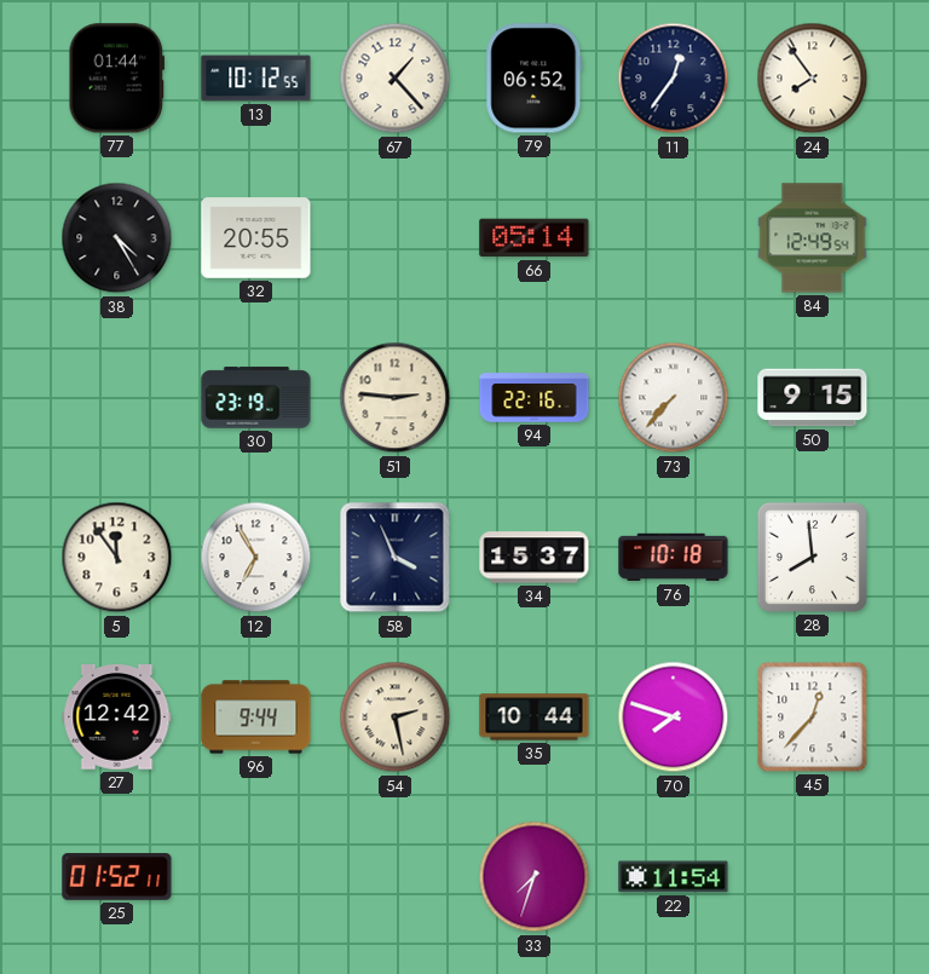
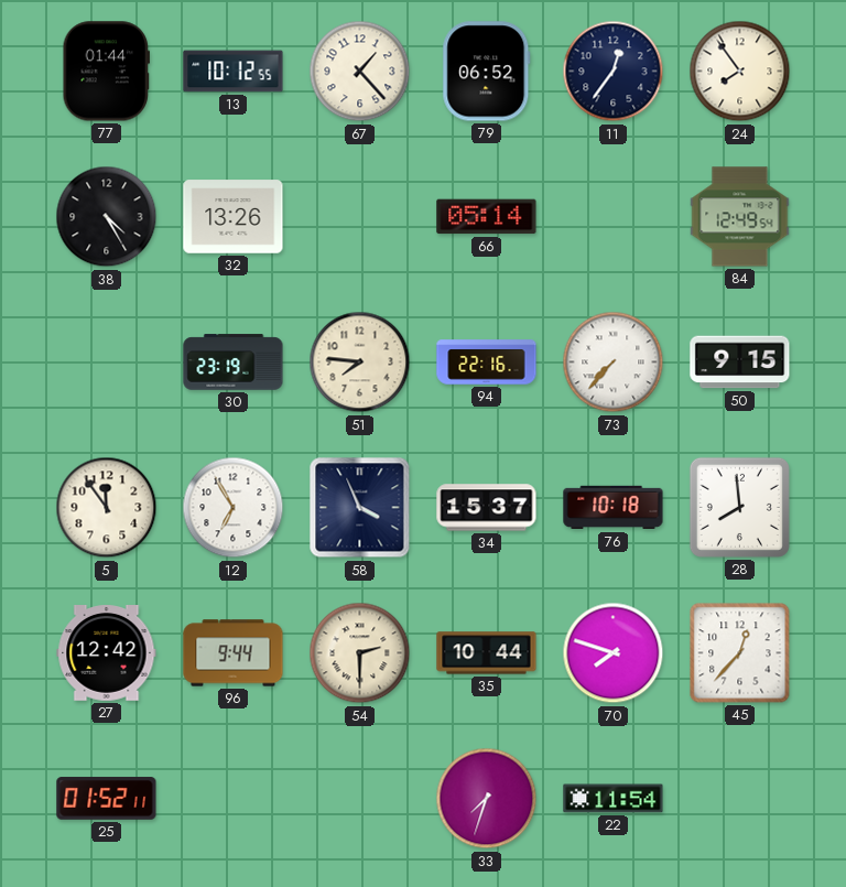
32: 20:55 -> 13:26 (234, 217)
51: 2:46 -> 7:46 (360, 363)
54: 2:28 -> 2:30 (360, 653)
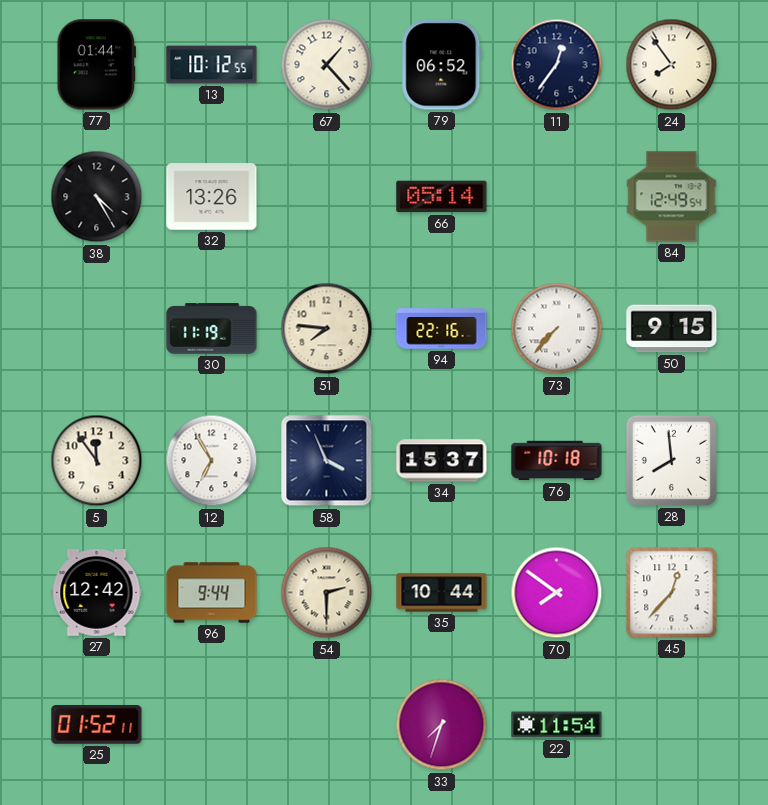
30: 23:19 -> 11:19 (212, 329)
70: 7:48 -> 7:51 (557, 593)
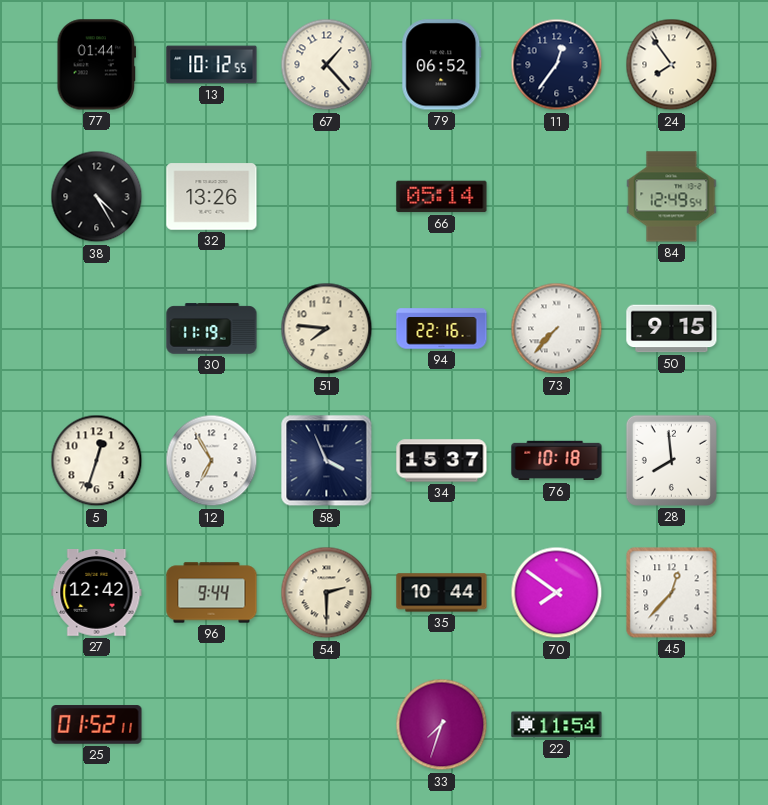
5: 11:54 -> 12:33 (97, 461)
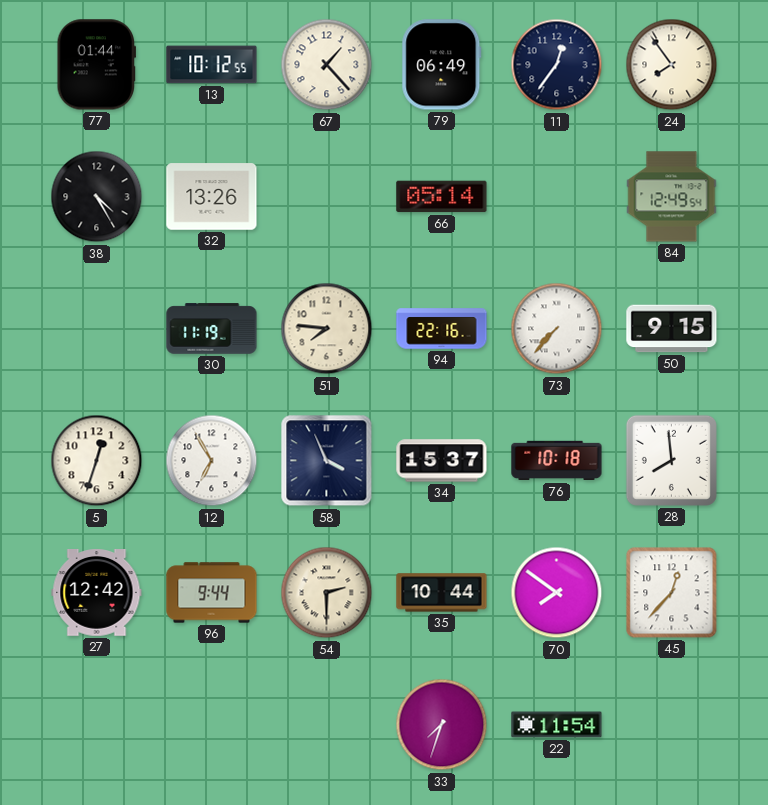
79: 06:52 -> 06:49 (442, 65)
25: 01:52 -> none (97, 725)
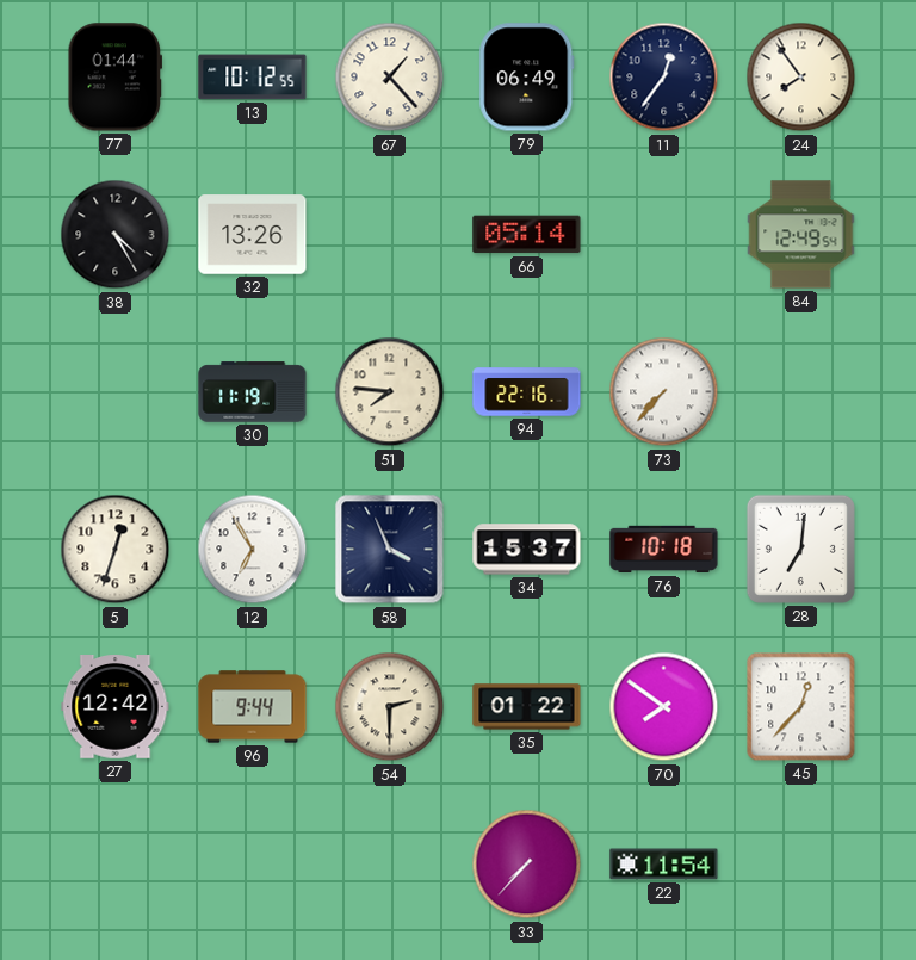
50: 9:15 -> none (672, 329)
28: 7:59 -> 7:01 (800, 549)
35: 10:44 -> 01:22 (527, 707)
33: 7:33 -> 7:37 (527, 865)
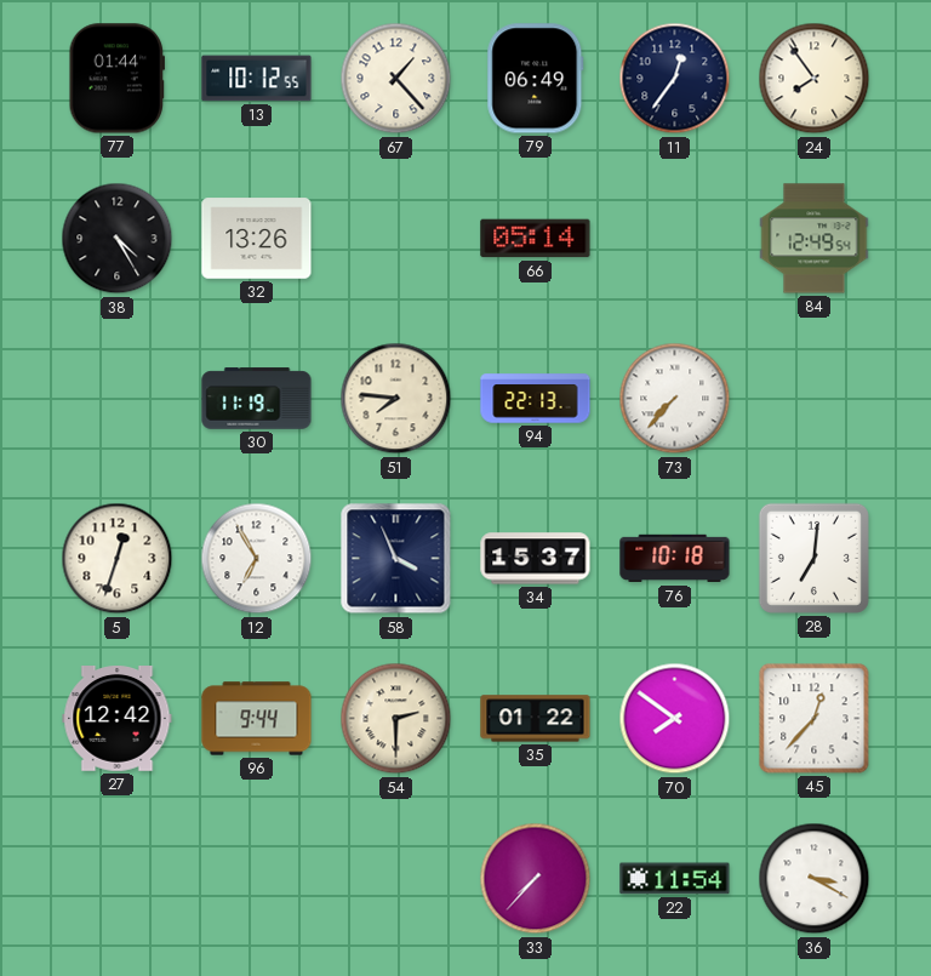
94: 22:16 -> 22:13 (536, 399)
36: none -> 3:20 (815, 879)
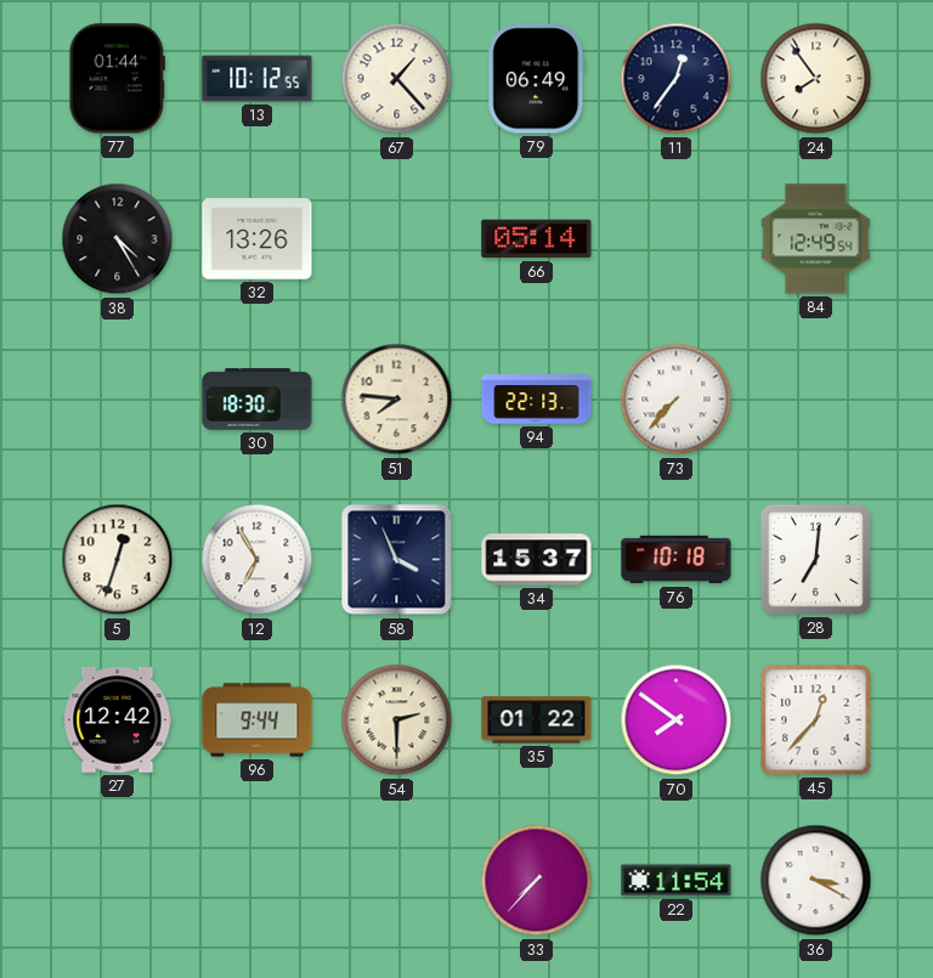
30: 11:19 -> 18:30 (258, 400)
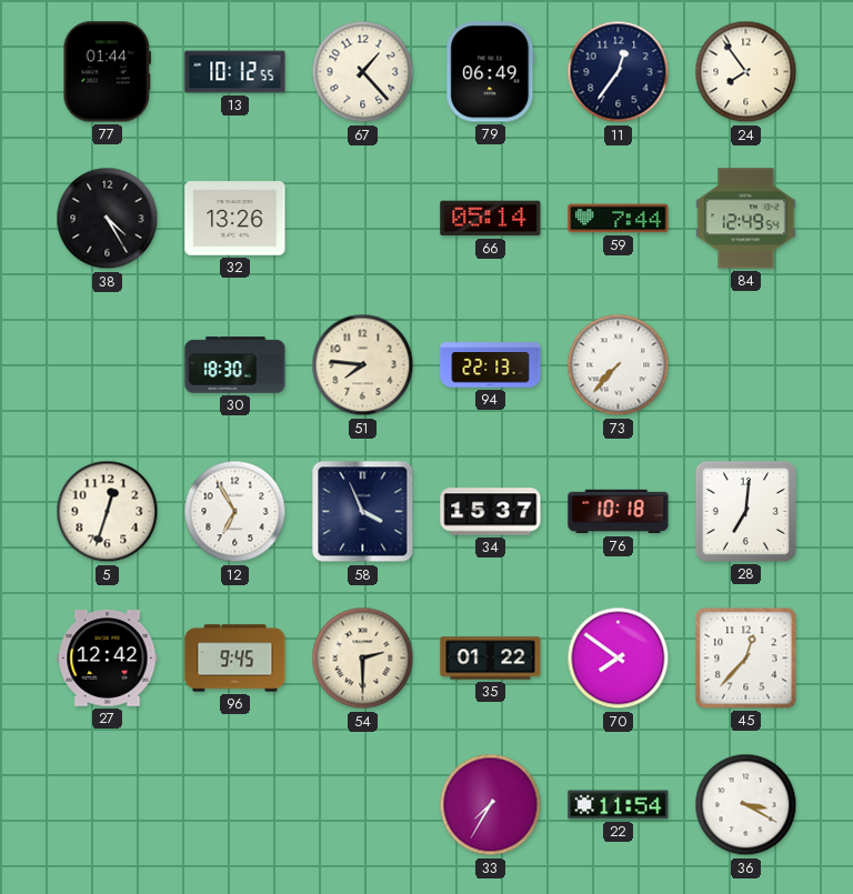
59: none -> 7:44 (619, 219)
96: 9:44 -> 9:45 (235, 659)
33: 7:37 -> 7:35 (491, 805)
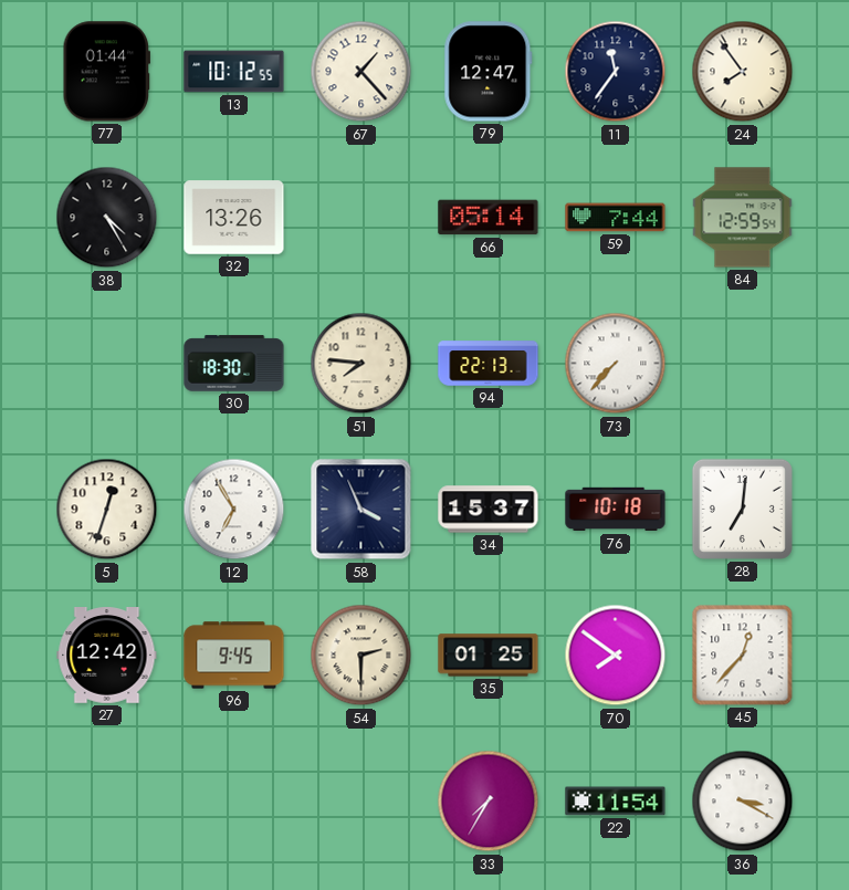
79: 06:49 -> 12:47 (489, 72)
11: 12:36 -> 11:36 (616, 72)
84: 12:49 -> 12:59 (743, 218)
35: 01:22 -> 01:25 (489, 656)
